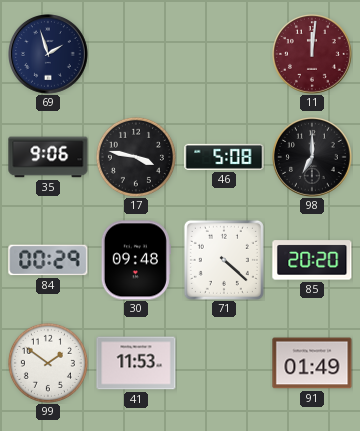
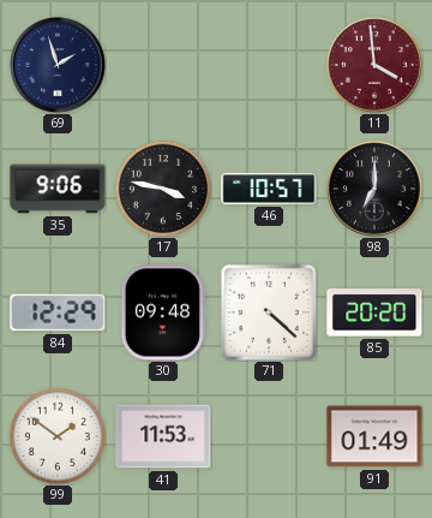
11: 12:01 -> 3:59 (376, 66)
46: 5:08 -> 10:57 (269, 189)
84: 00:29 -> 12:29 (58, 312)
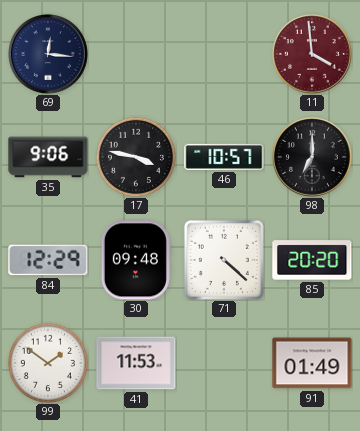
69: 1:57 -> 12:16 (49, 55)
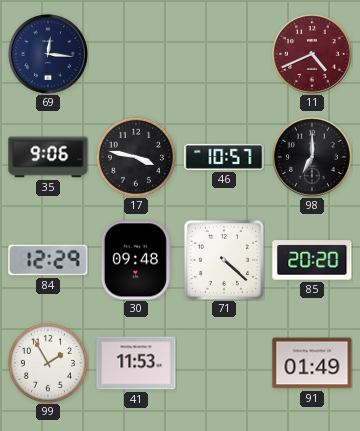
11: 3:59 -> 4:41 (313, 55)
99: 1:51 -> 1:55 (48, 363)
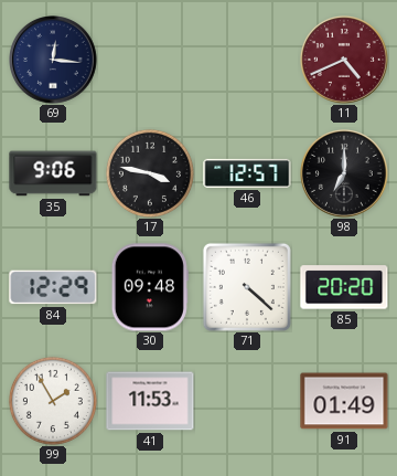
46: 10:57 -> 12:57 (247, 173)
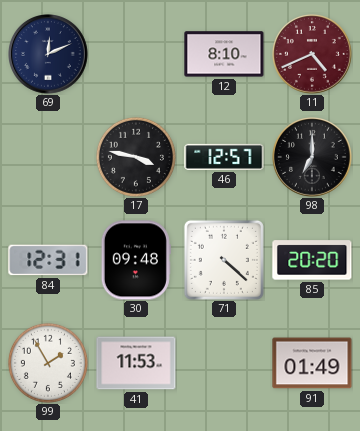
69: 12:16 -> 12:11 (49, 55)
12: none -> 8:10 (224, 54)
35: 9:06 -> none (53, 173)
84: 12:29 -> 12:31 (48, 260)
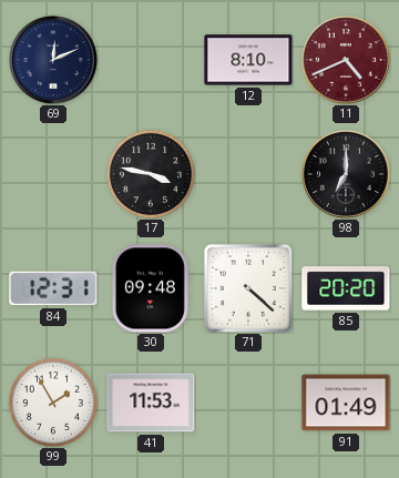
46: 12:57 -> none (224, 157)
